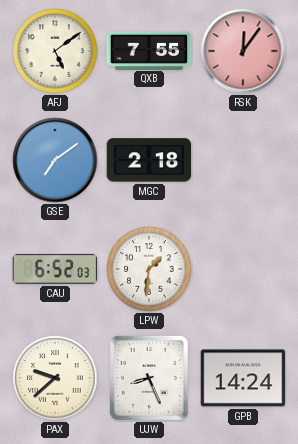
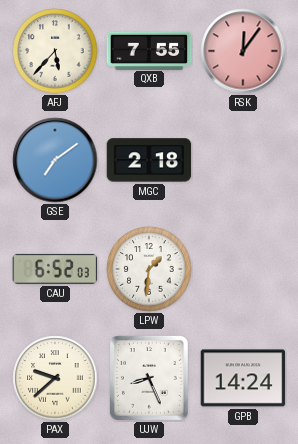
AFJ: 5:09 -> 5:37 (55, 51)
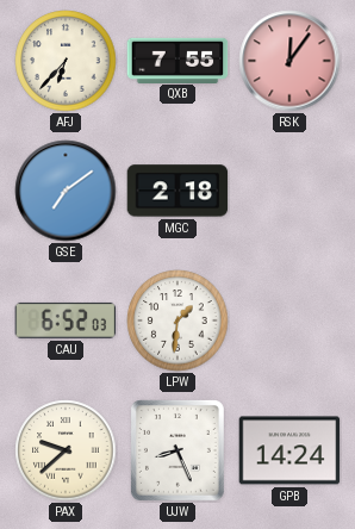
AFJ: 5:37 -> 6:37 (66, 61)
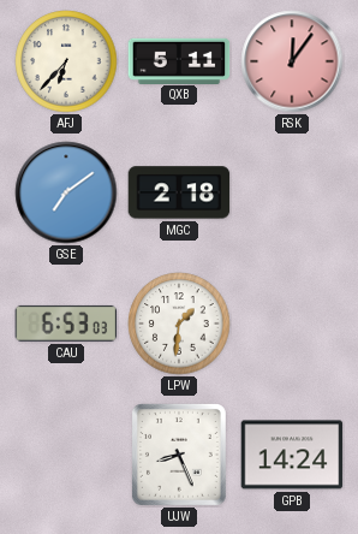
QXB: 7:55 -> 5:11 (179, 60)
CAU: 6:52 -> 6:53 (66, 324)
PAX: 9:38 -> none (66, 450)
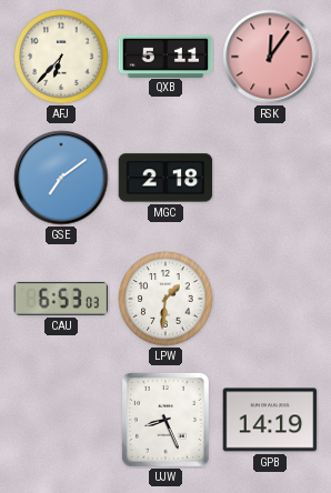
GPB: 14:24 -> 14:19 (270, 420)
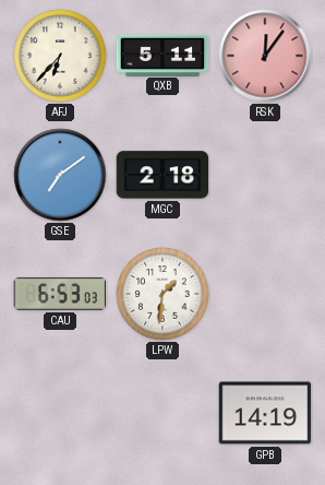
UJW: 8:26 -> none (165, 420)
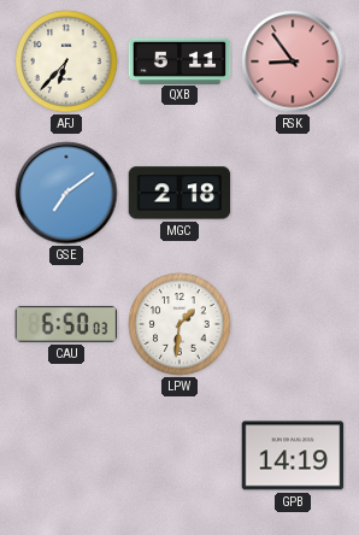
RSK: 12:06 -> 8:54 (293, 61)
CAU: 6:53 -> 6:50 (66, 324)
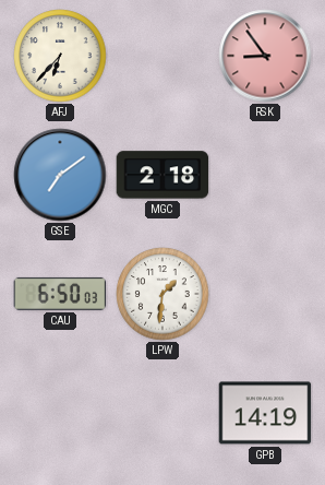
QXB: 5:11 -> none (179, 60)
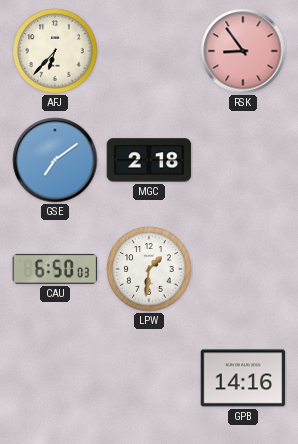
GPB: 14:19 -> 14:16 (243, 378)
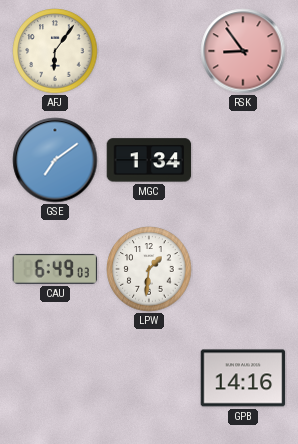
AFJ: 6:37 -> 6:06 (55, 51)
MGC: 2:18 -> 1:34 (149, 160)
CAU: 6:50 -> 6:49 (55, 269)
